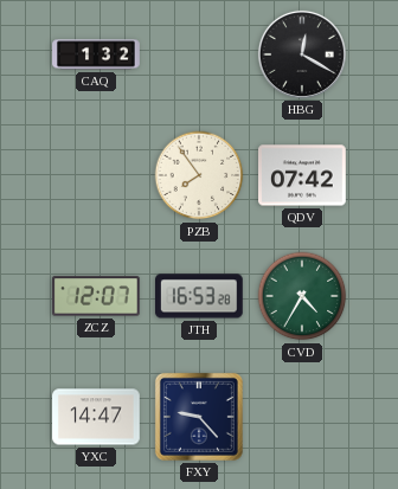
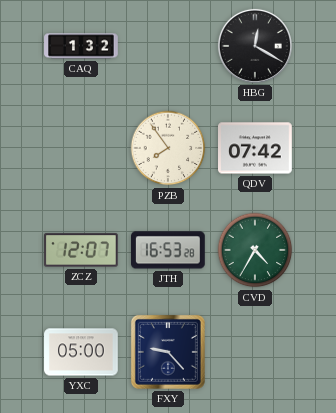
YXC: 14:47 -> 05:00 (81, 352)
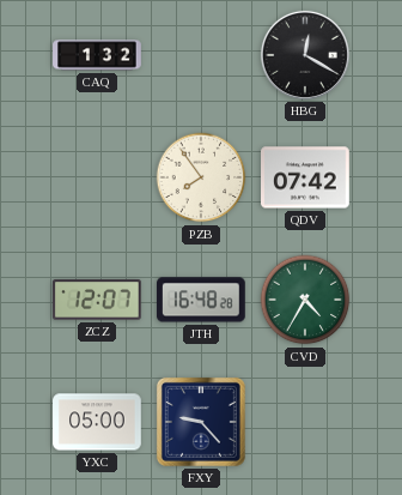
JTH: 16:53 -> 16:48 (202, 300)
